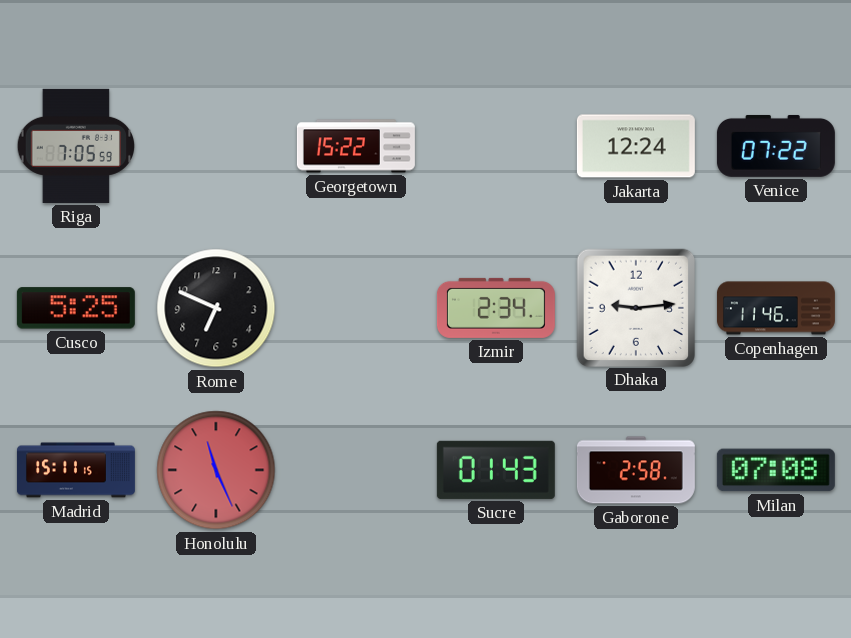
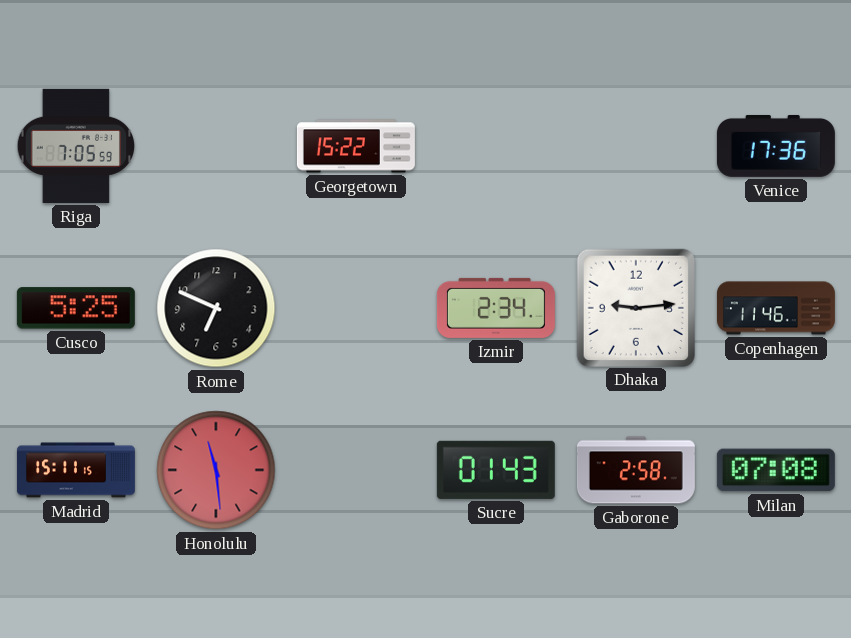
Jakarta: 12:24 -> none (636, 146)
Venice: 07:22 -> 17:36 (776, 146)
Honolulu: 11:26 -> 11:29 (216, 470)
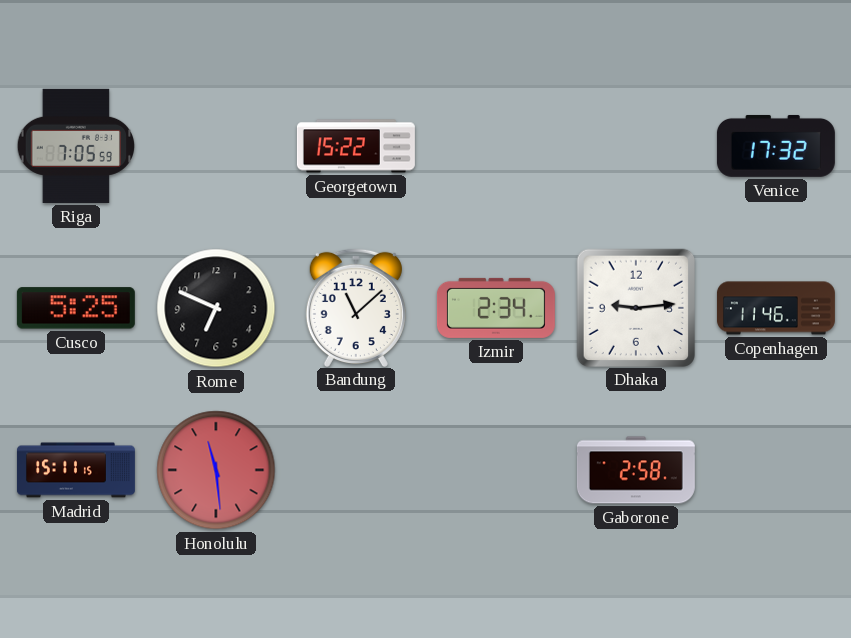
Venice: 17:36 -> 17:32 (776, 146)
Bandung: none -> 11:08 (356, 307)
Sucre: 01:43 -> none (496, 470)
Milan: 07:08 -> none (776, 470)
